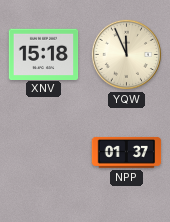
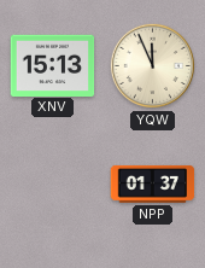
XNV: 15:18 -> 15:13 (53, 65)
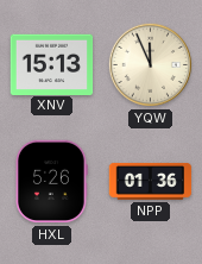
HXL: none -> 5:26 (52, 182)
NPP: 01:37 -> 01:36 (151, 181)
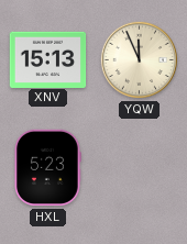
HXL: 5:26 -> 5:23 (48, 168)
NPP: 01:36 -> none (151, 181)
